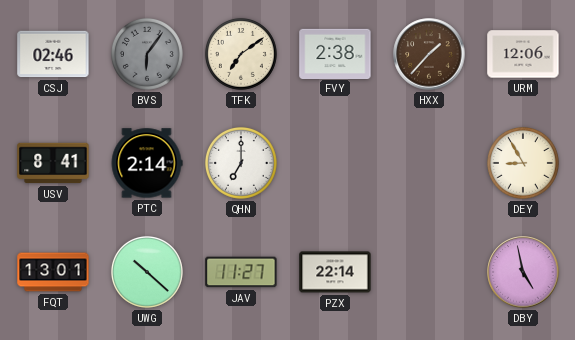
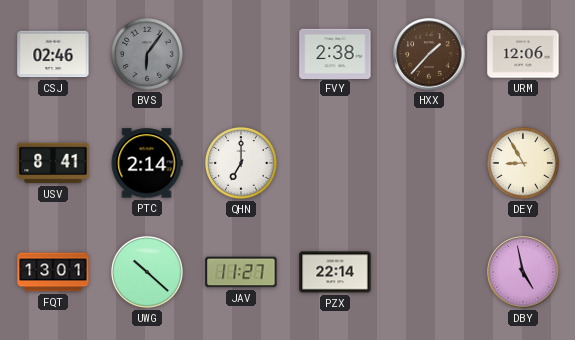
TFK: 7:09 -> none (241, 54)
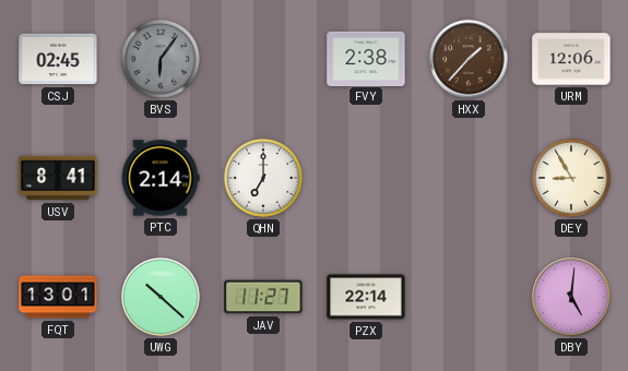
CSJ: 02:46 -> 02:45 (58, 59)
DBY: 4:58 -> 5:01 (571, 297)
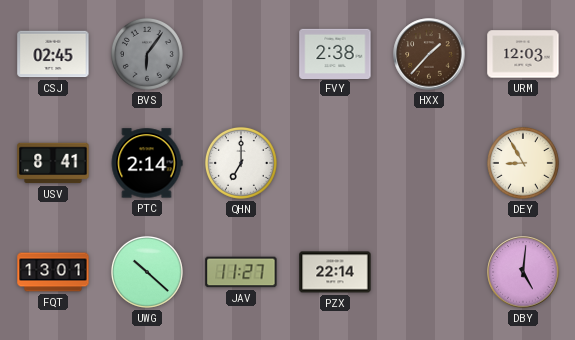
URM: 12:06 -> 12:03 (523, 54)
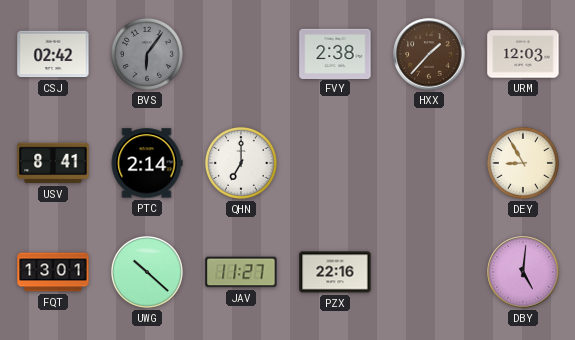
CSJ: 02:45 -> 02:42 (53, 54)
PZX: 22:14 -> 22:16 (335, 272)
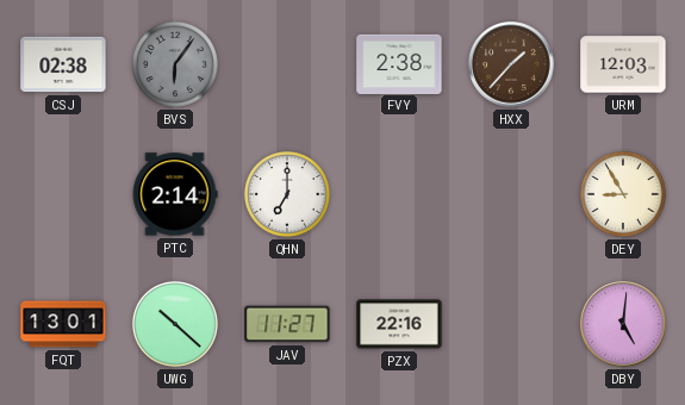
CSJ: 02:42 -> 02:38 (63, 64)
USV: 8:41 -> none (53, 163)
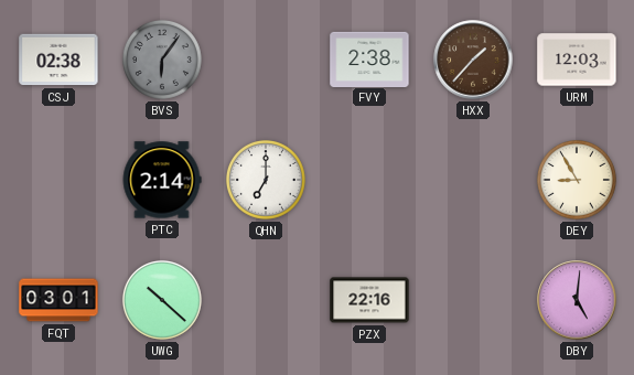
FQT: 13:01 -> 03:01 (58, 300)
JAV: 11:27 -> none (287, 324)
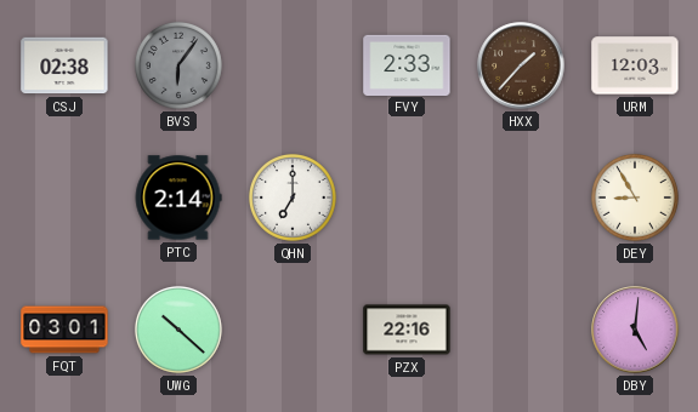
FVY: 2:38 -> 2:33 (407, 64)
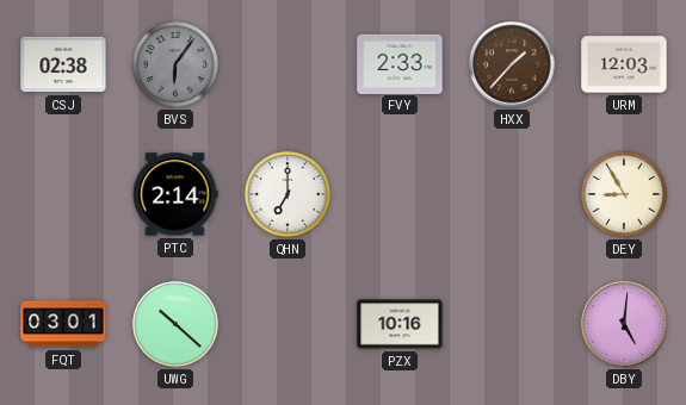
PZX: 22:16 -> 10:16 (400, 324)
